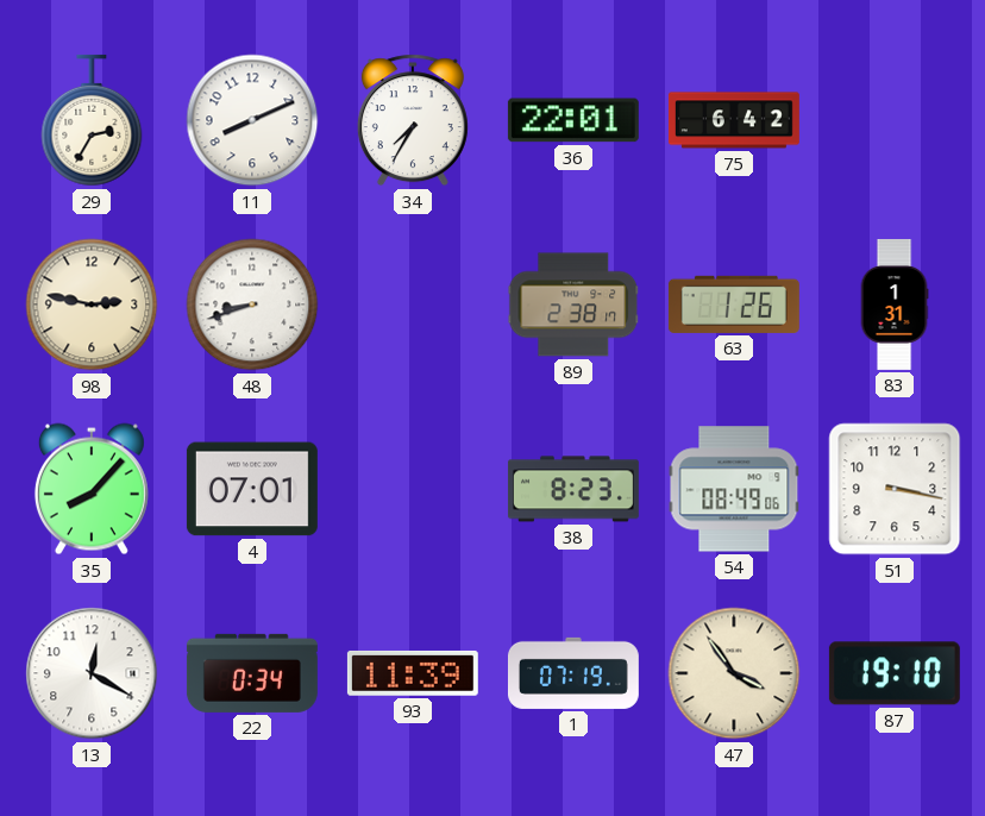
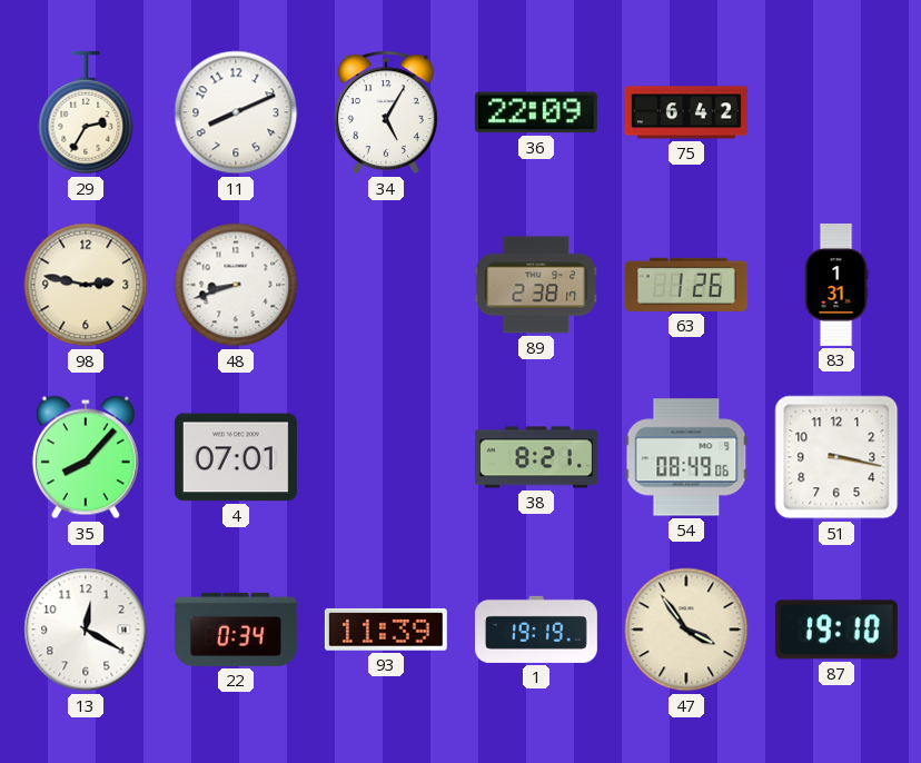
34: 7:35 -> 5:05 (386, 112)
36: 22:01 -> 22:09 (536, 112)
38: 8:23 -> 8:21 (536, 457)
1: 07:19 -> 19:19 (536, 630)
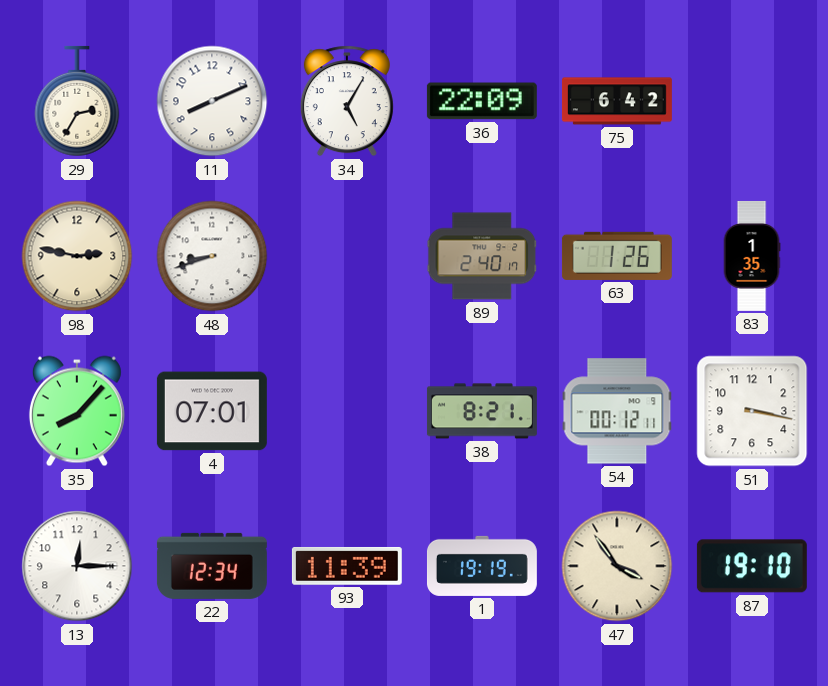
89: 2:38 -> 2:40 (482, 256)
83: 1:31 -> 1:35 (752, 256)
54: 08:49 -> 00:12 (617, 411)
13: 12:20 -> 12:15 (77, 566)
22: 0:34 -> 12:34 (212, 566)
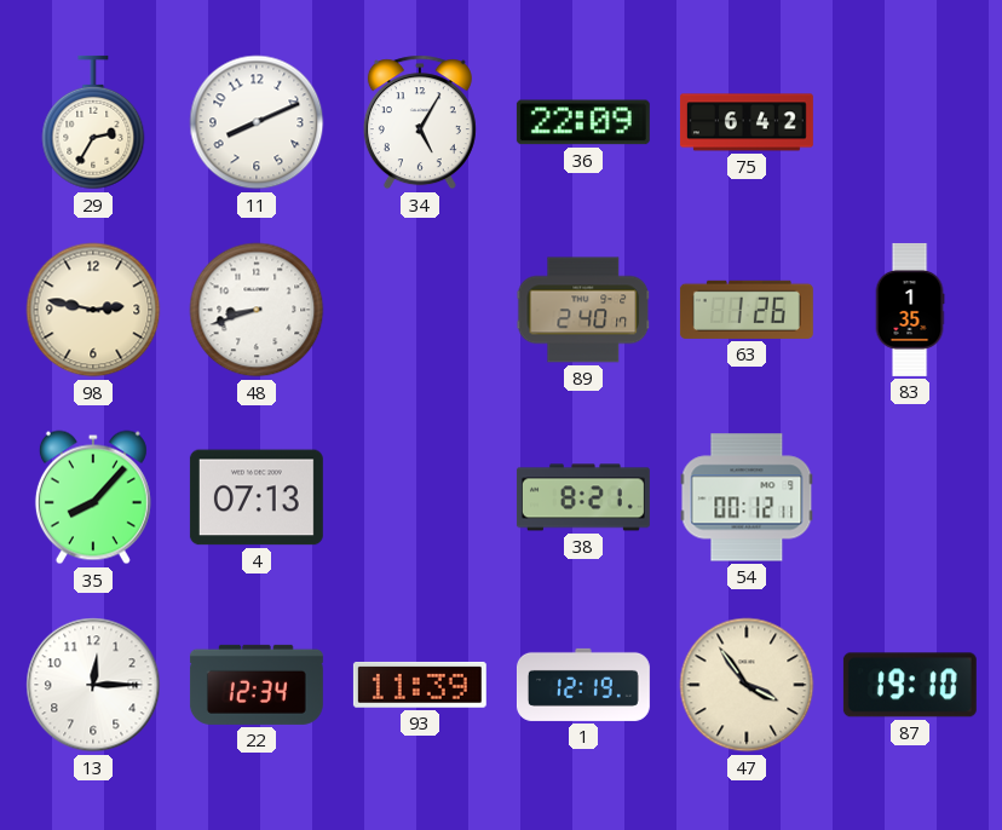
4: 07:01 -> 07:13 (257, 497)
51: 3:17 -> none (752, 411)
1: 19:19 -> 12:19 (583, 685)
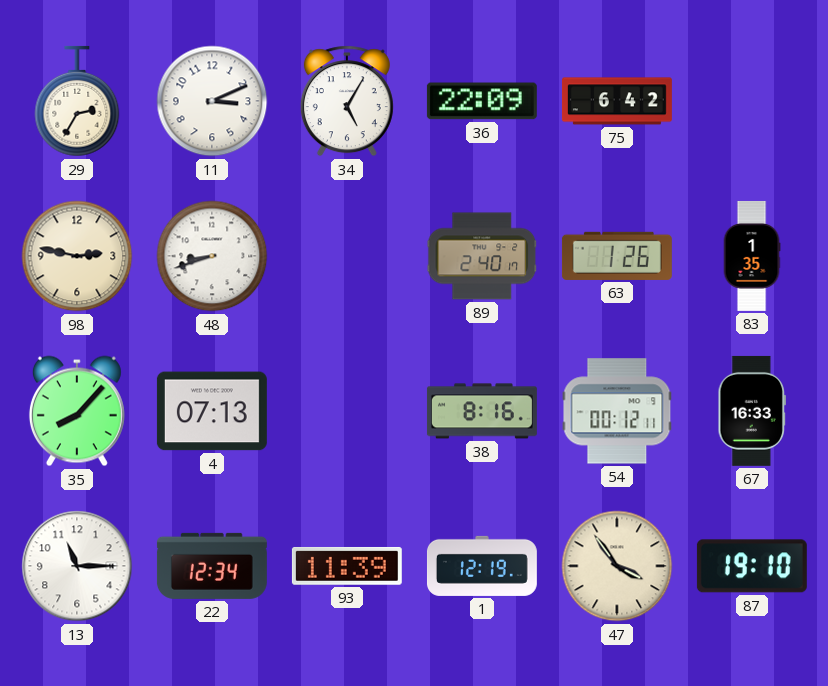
11: 8:11 -> 3:11 (212, 101)
38: 8:21 -> 8:16 (482, 411)
67: none -> 16:33 (752, 411)
13: 12:15 -> 11:15 (77, 566)
